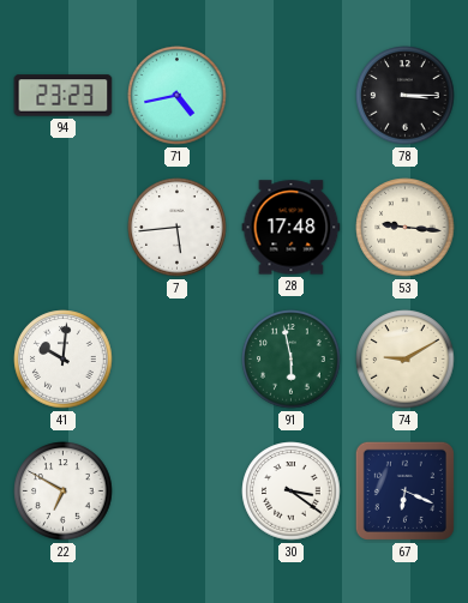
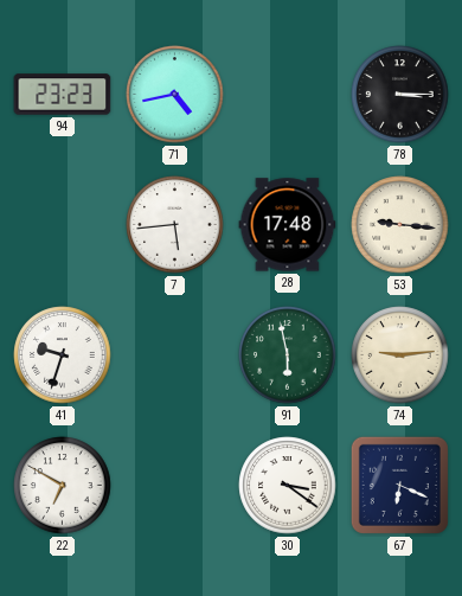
41: 10:01 -> 9:33 (63, 355)
74: 9:10 -> 9:14 (400, 355)
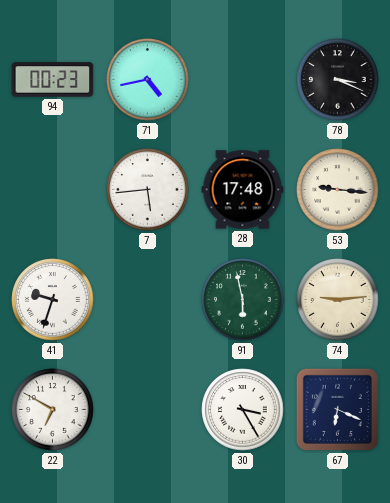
94: 23:23 -> 00:23 (53, 80)
78: 3:15 -> 3:19 (338, 80)
30: 3:21 -> 3:25 (243, 410)
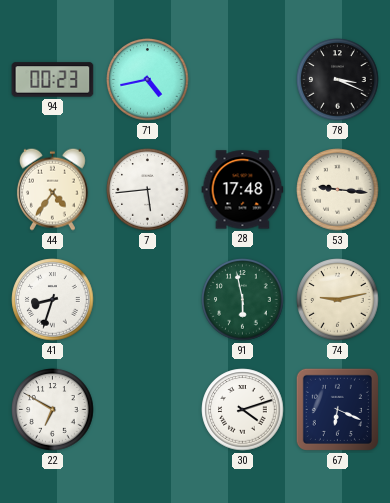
44: none -> 4:36 (52, 189)
41: 9:33 -> 8:33 (53, 300)
74: 9:14 -> 9:13 (338, 300)
30: 3:25 -> 4:12 (243, 410)
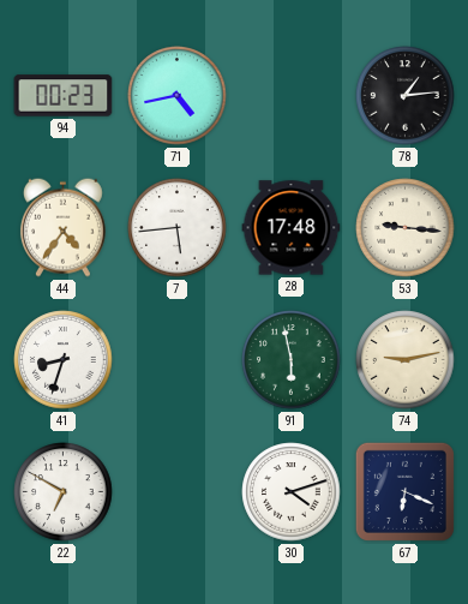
78: 3:19 -> 1:14 (406, 96)
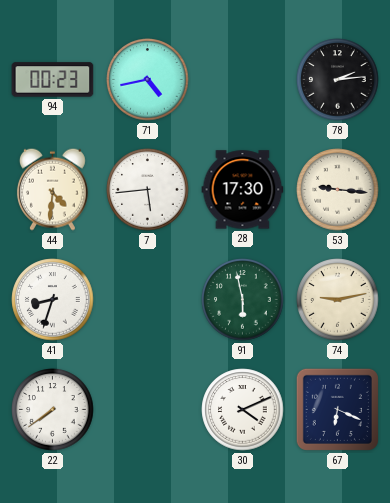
78: 1:14 -> 2:14 (338, 80)
44: 4:36 -> 4:31 (52, 189)
28: 17:48 -> 17:30 (243, 190)
22: 6:50 -> 7:39 (53, 410)
30: 4:12 -> 4:11 (243, 410)
